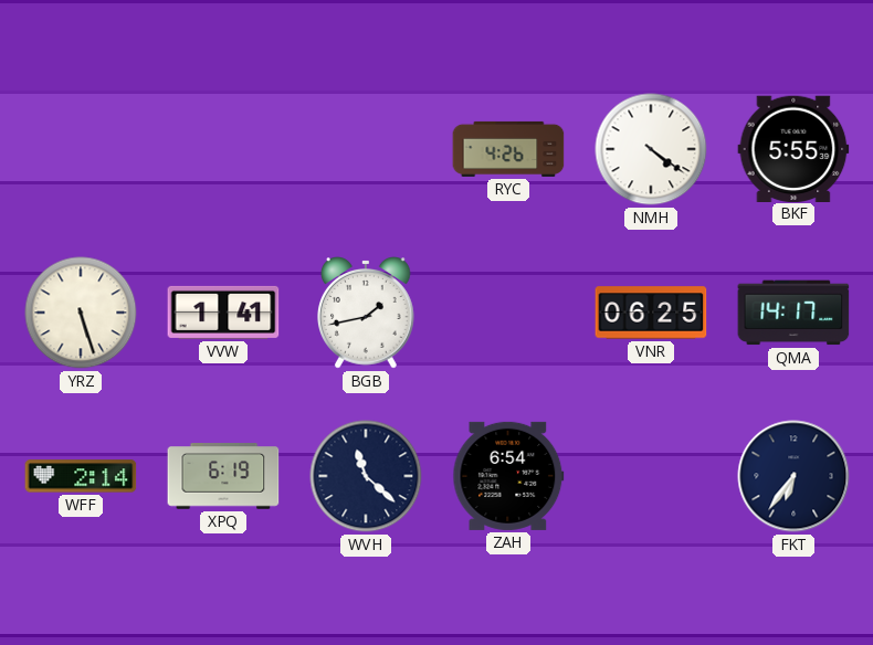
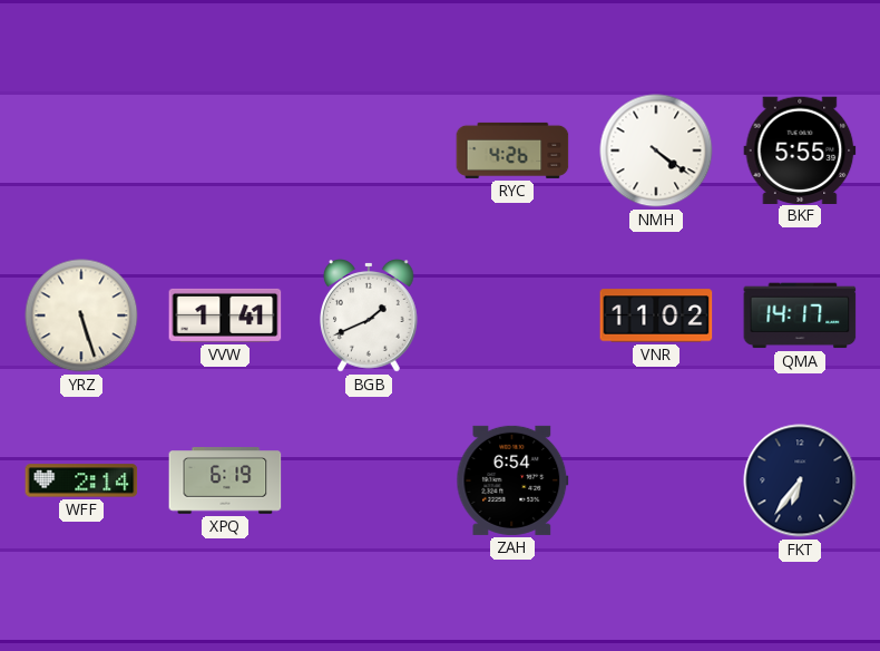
BGB: 1:43 -> 1:41 (370, 315)
VNR: 06:25 -> 11:02 (656, 315)
WVH: 11:22 -> none (366, 476)
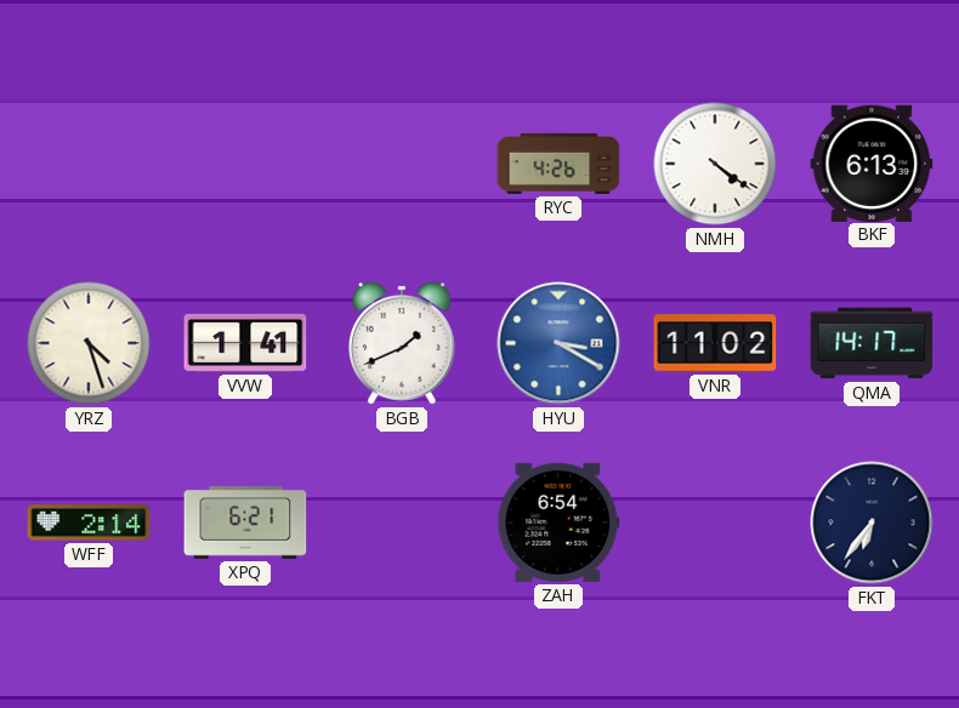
BKF: 5:55 -> 6:13 (872, 162)
YRZ: 5:27 -> 4:27 (89, 343)
HYU: none -> 3:20 (558, 343)
XPQ: 6:19 -> 6:21 (245, 523)
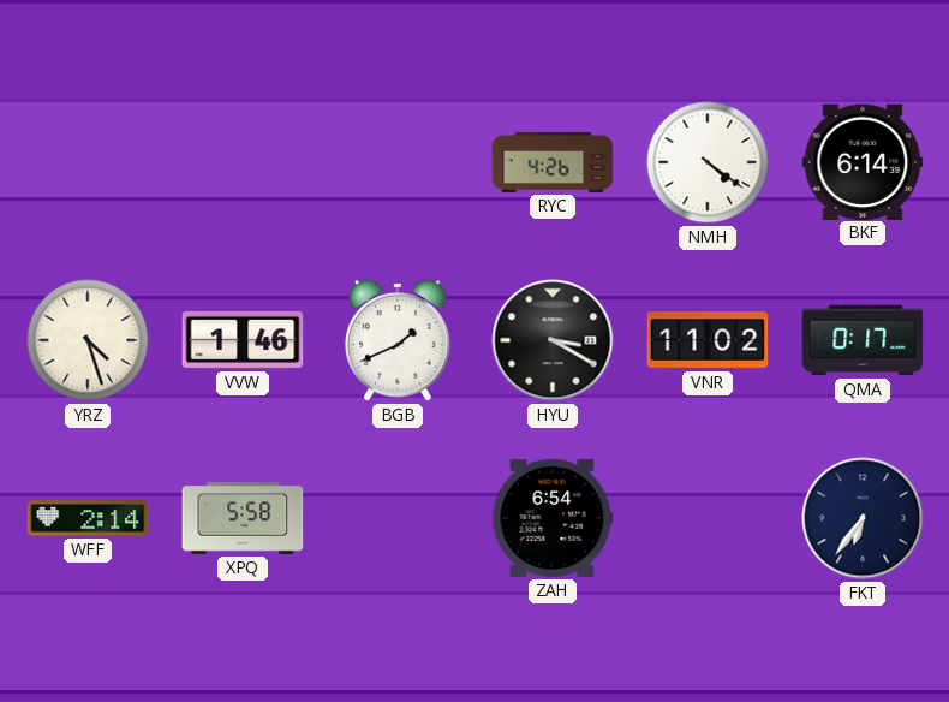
BKF: 6:13 -> 6:14 (863, 161)
VVW: 1:41 -> 1:46 (243, 340)
HYU dial: blue -> black (553, 340)
QMA: 14:17 -> 0:17 (863, 340)
XPQ: 6:21 -> 5:58 (243, 518)
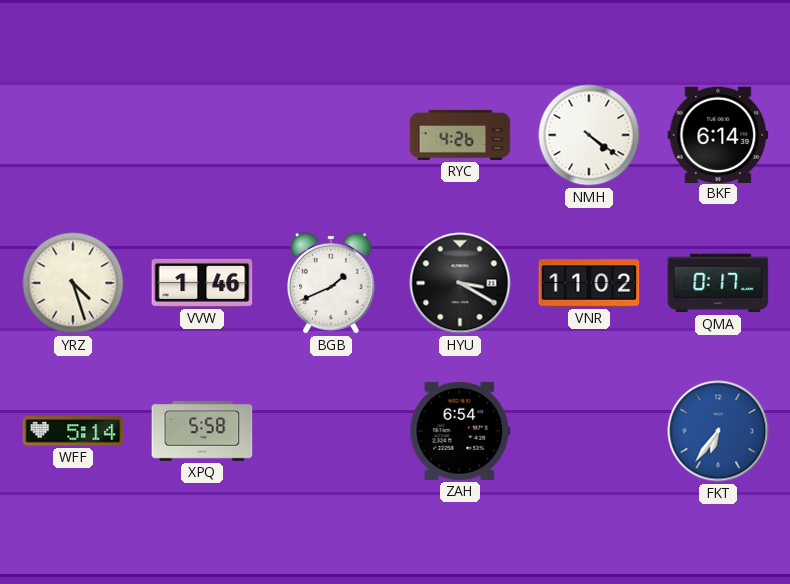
WFF: 2:14 -> 5:14 (73, 431)
FKT dial: navy -> blue (718, 431)
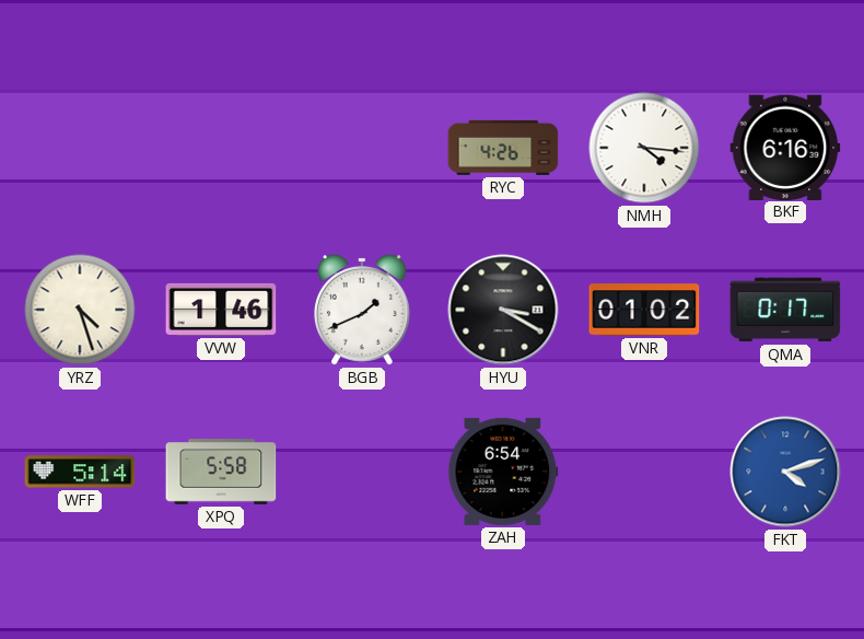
NMH: 4:21 -> 4:16 (644, 148)
BKF: 6:14 -> 6:16 (785, 147)
VNR: 11:02 -> 01:02 (644, 310)
FKT: 6:36 -> 4:12 (785, 472)
